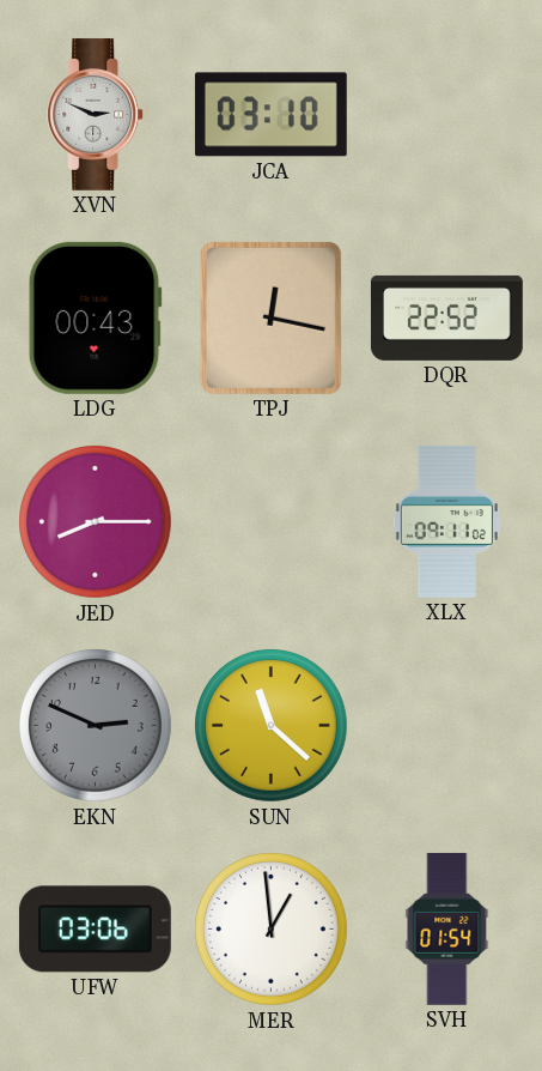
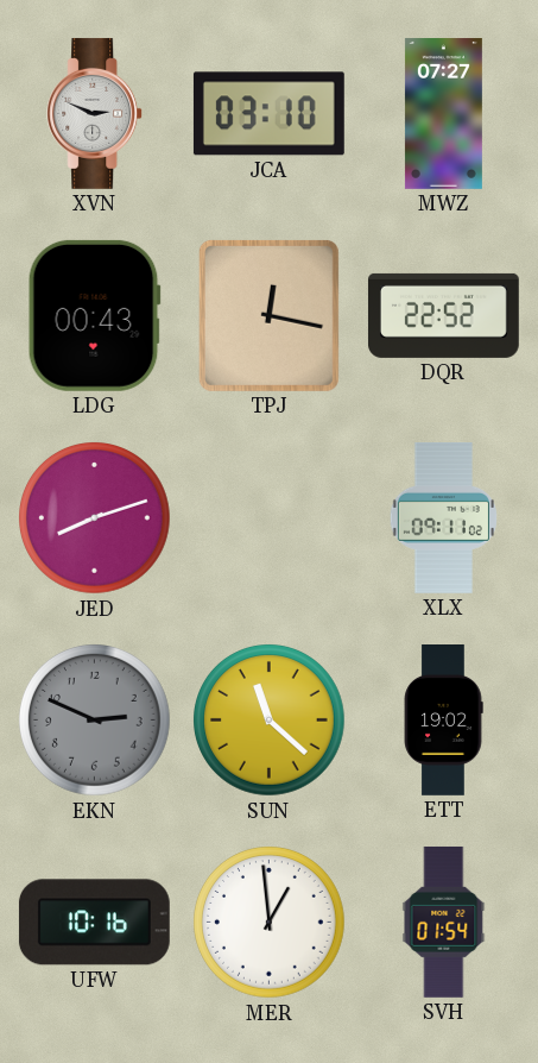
MWZ: none -> 07:27 (443, 114)
JED: 8:15 -> 8:12 (95, 518)
ETT: none -> 19:02 (443, 721)
UFW: 03:06 -> 10:16 (94, 923)
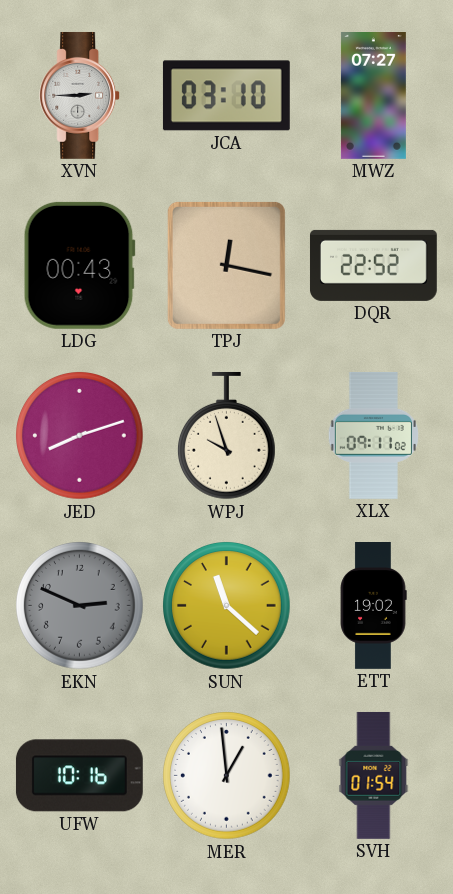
XVN: 2:49 -> 2:45 (80, 95)
WPJ: none -> 9:57 (226, 436)
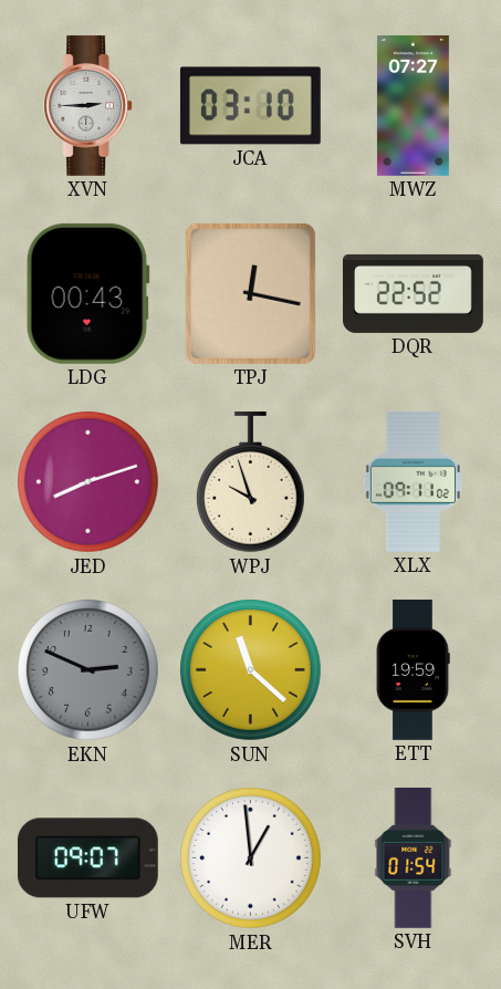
ETT: 19:02 -> 19:59 (413, 670)
UFW: 10:16 -> 09:07 (87, 858)
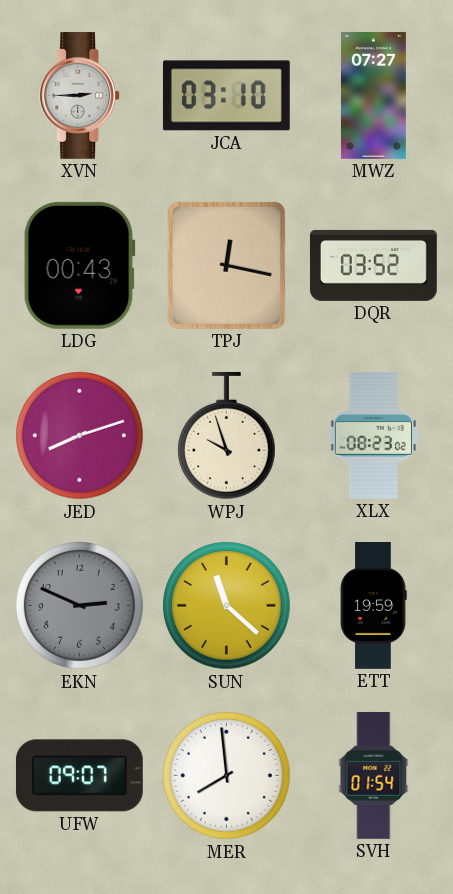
DQR: 22:52 -> 03:52 (373, 265)
XLX: 09:11 -> 08:23 (373, 435)
MER: 12:59 -> 7:59 (227, 776)
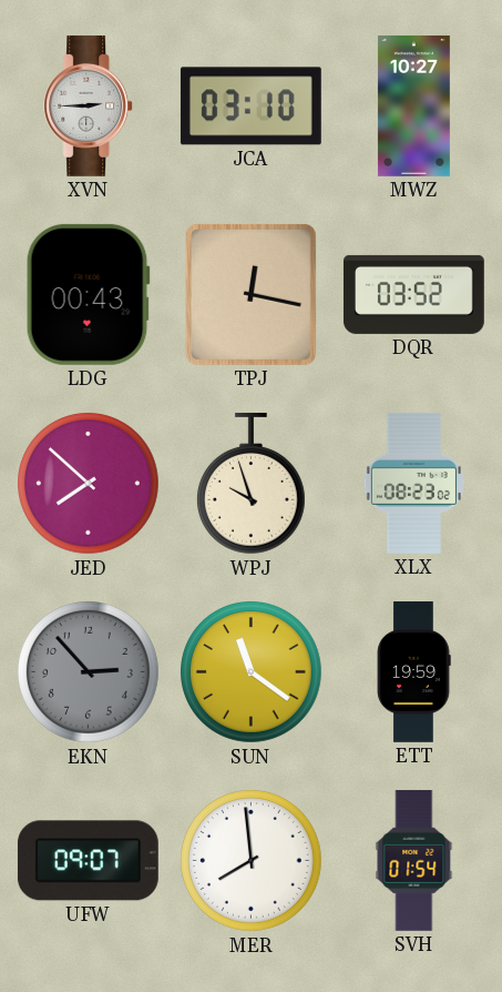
MWZ: 07:27 -> 10:27 (413, 107)
JED: 8:12 -> 7:52 (89, 484)
EKN: 2:49 -> 2:53 (89, 672)
SUN: 11:22 -> 11:21 (252, 672)
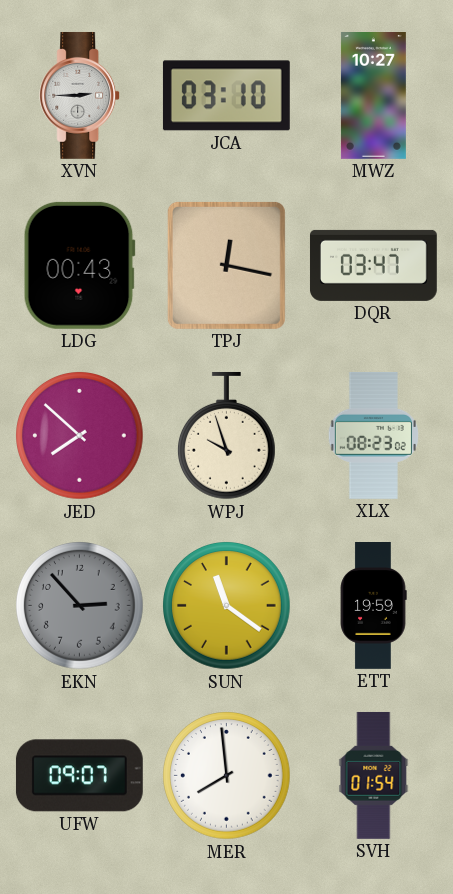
DQR: 03:52 -> 03:47 (373, 265)
